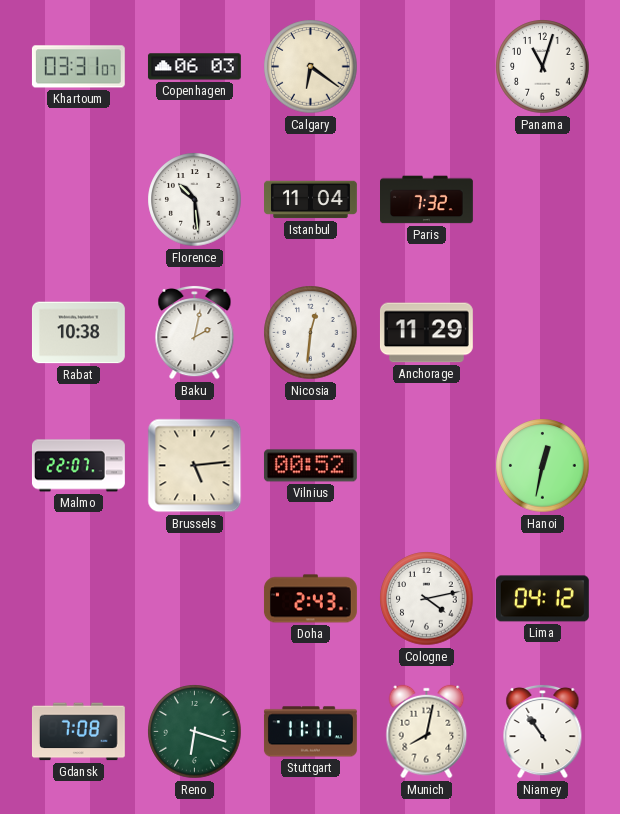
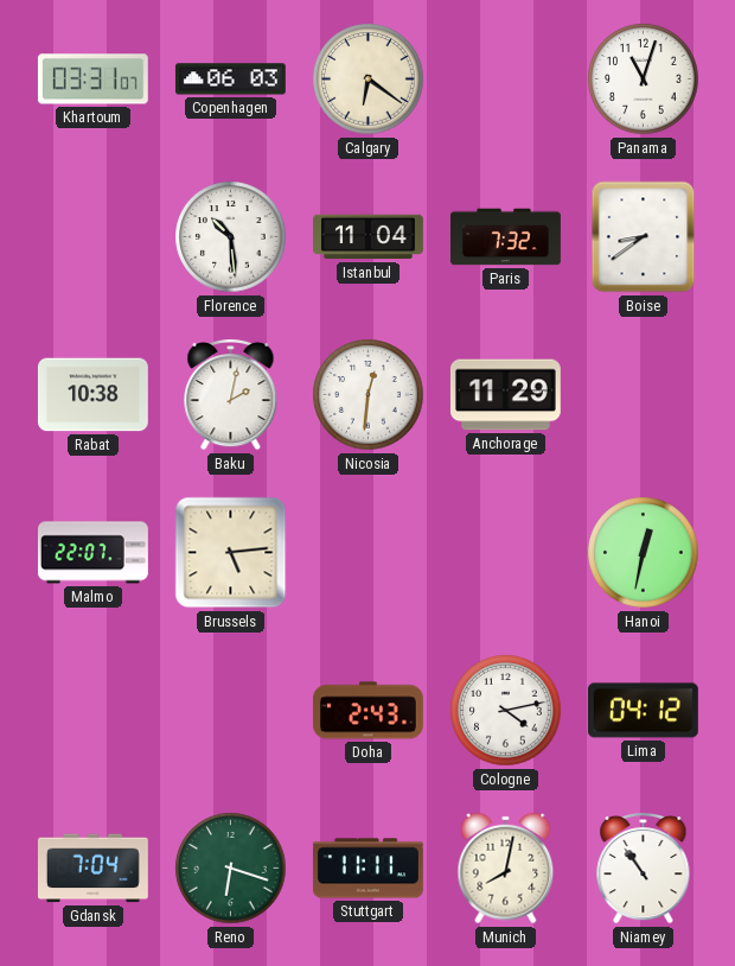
Boise: none -> 8:39 (644, 237)
Vilnius: 00:52 -> none (310, 466)
Gdansk: 7:08 -> 7:04 (92, 869)
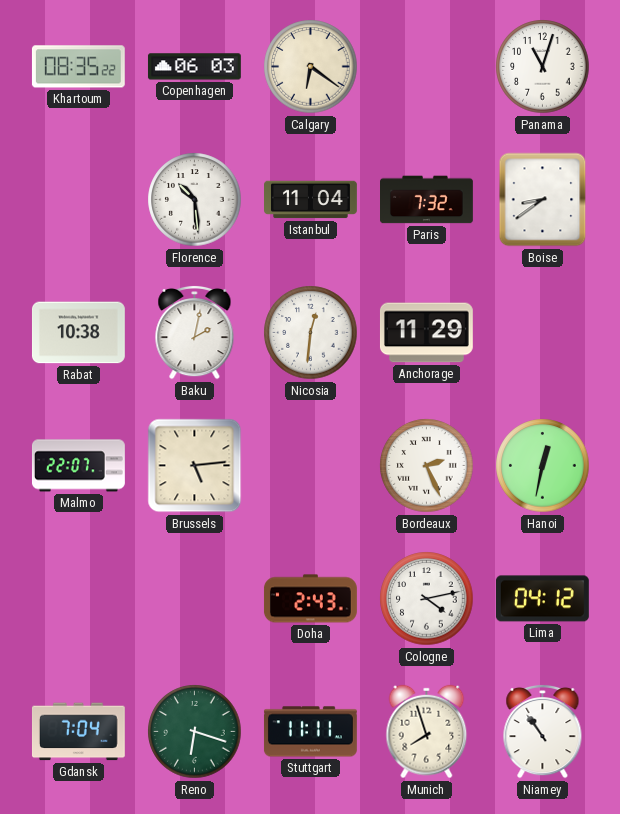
Khartoum: 03:31 -> 08:35 (78, 67)
Bordeaux: none -> 2:26 (427, 466)
Munich: 8:02 -> 7:57 (427, 732)
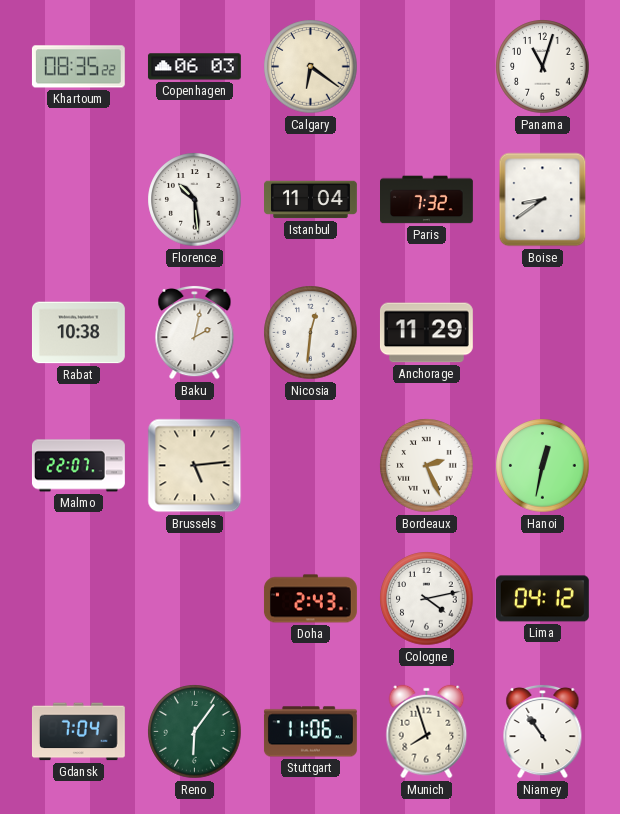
Reno: 6:18 -> 6:06 (195, 732)
Stuttgart: 11:11 -> 11:06 (310, 732)
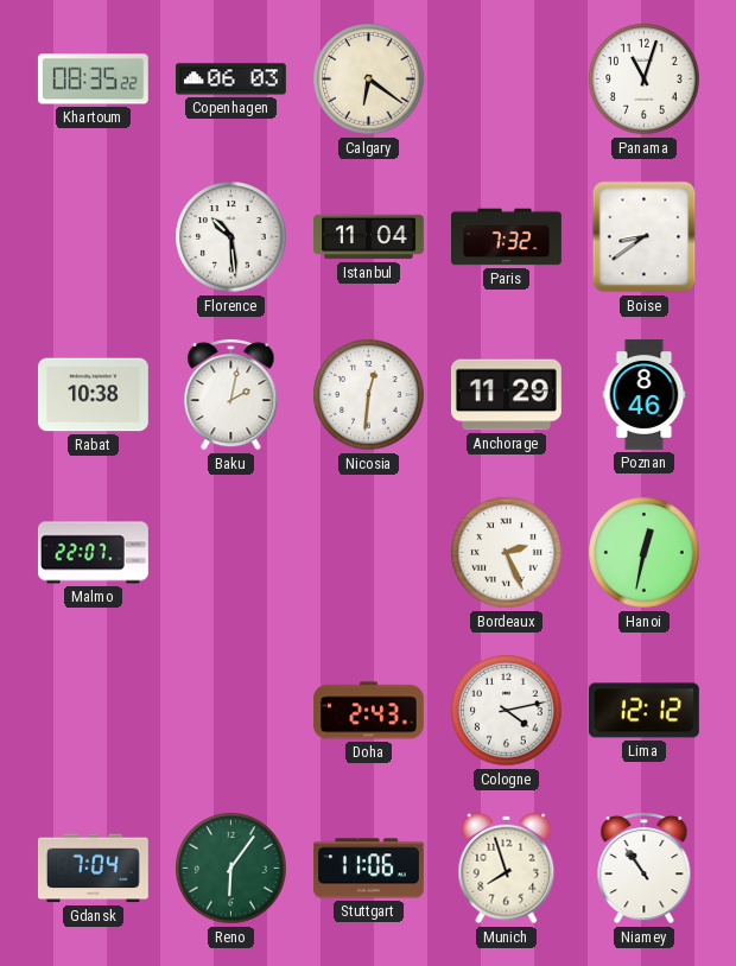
Poznan: none -> 8:46 (645, 394)
Brussels: 5:14 -> none (195, 466)
Lima: 04:12 -> 12:12 (643, 711)
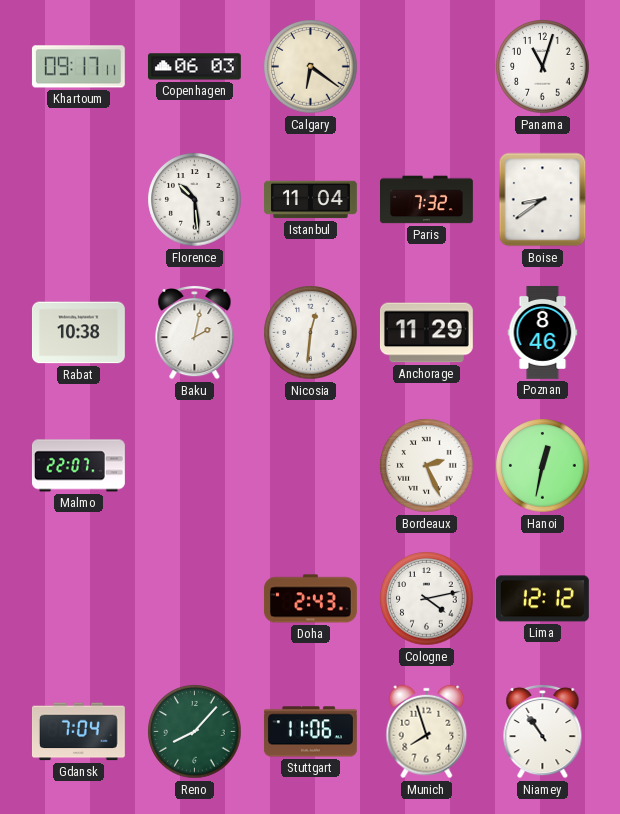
Khartoum: 08:35 -> 09:17 (78, 67)
Reno: 6:06 -> 8:07 (195, 732)
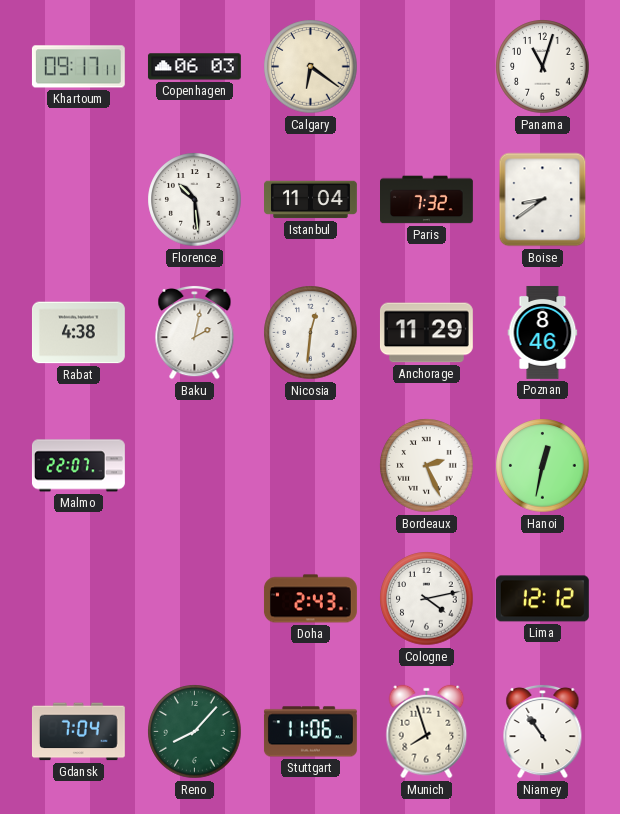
Rabat: 10:38 -> 4:38 (78, 333)
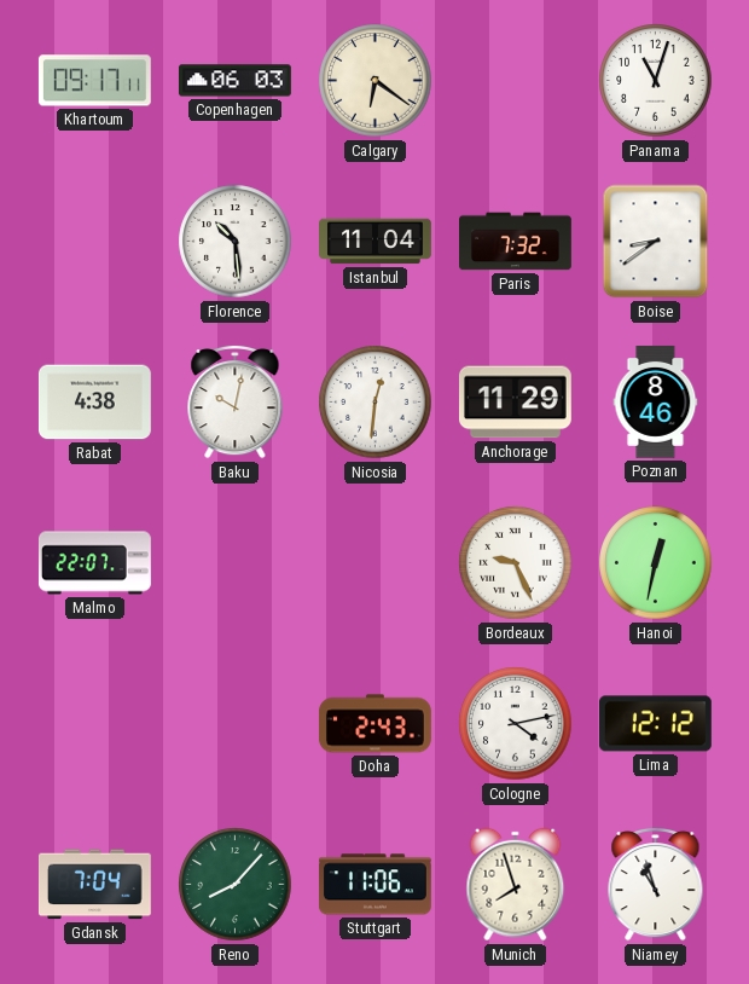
Baku: 2:02 -> 10:02 (236, 401)
Bordeaux: 2:26 -> 9:26 (516, 563)
Niamey: 10:54 -> 10:57 (656, 884)
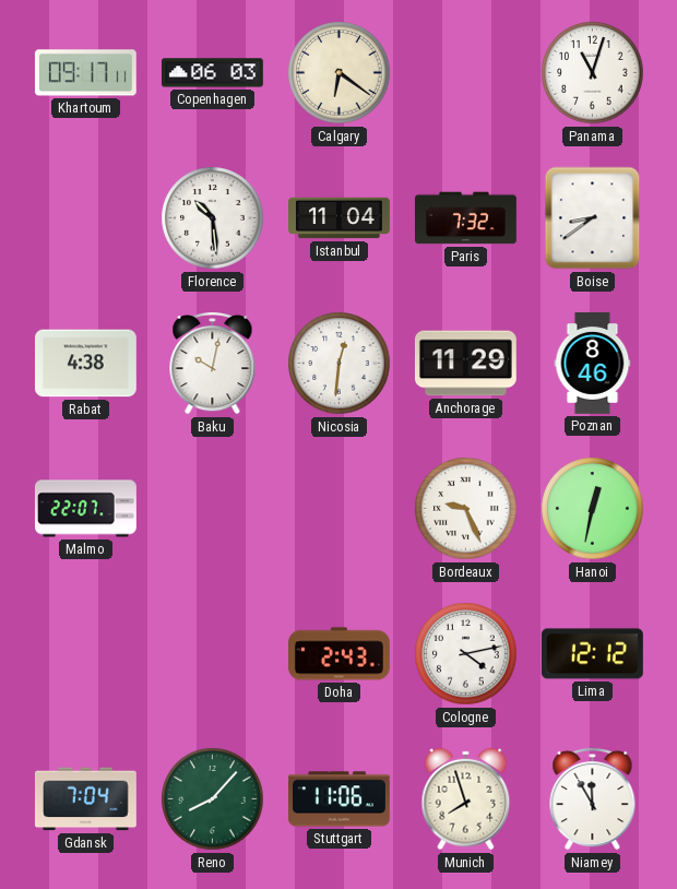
Niamey: 10:57 -> 11:55 (593, 798)
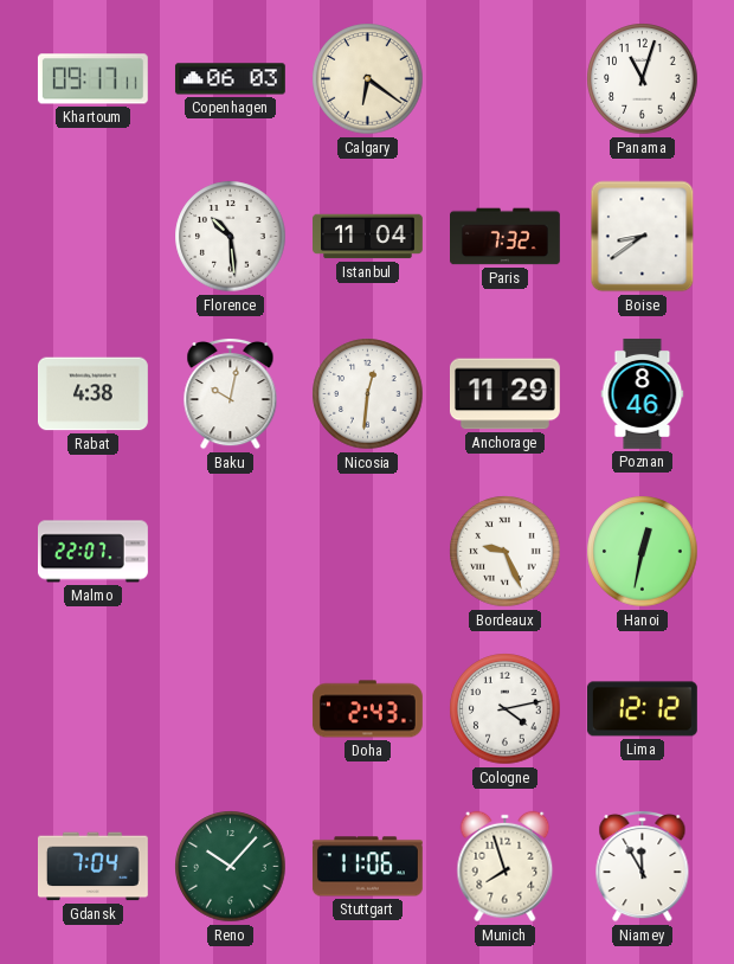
Reno: 8:07 -> 10:07 (231, 867)
